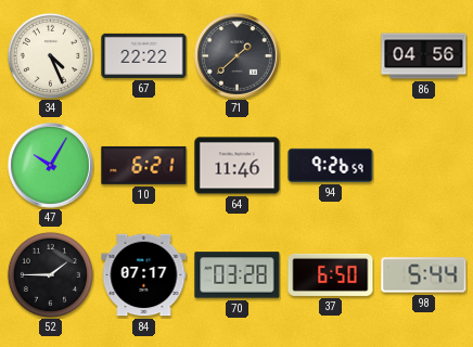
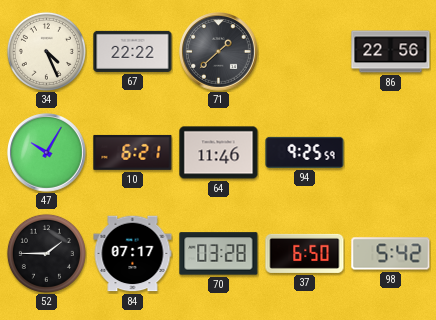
86: 04:56 -> 22:56 (391, 52)
94: 9:26 -> 9:25 (305, 152)
98: 5:44 -> 5:42 (391, 254)
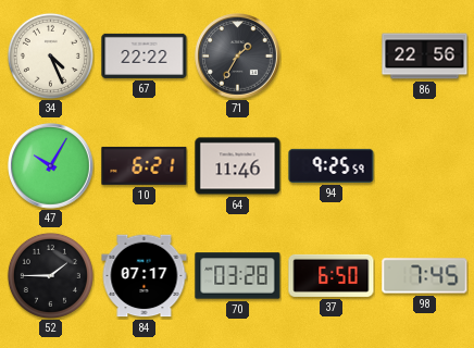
71: 1:38 -> 1:35 (238, 57)
98: 5:42 -> 7:45 (425, 276)
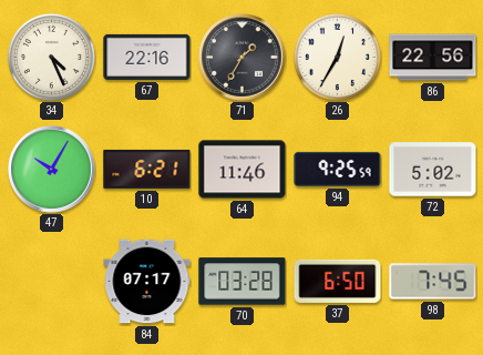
67: 22:22 -> 22:16 (147, 57)
26: none -> 12:35 (337, 57)
72: none -> 5:02 (433, 170)
52: 1:45 -> none (50, 275)
